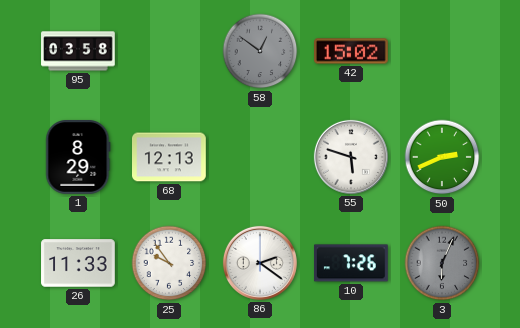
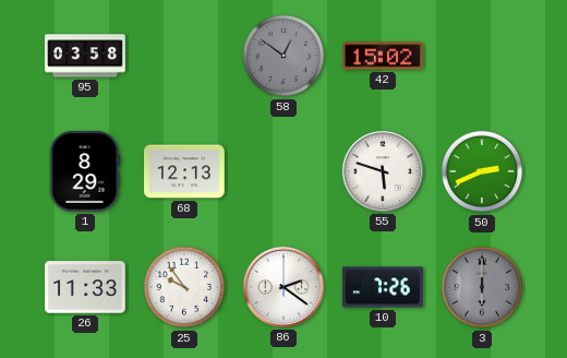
3: 6:04 -> 6:00 (482, 287)
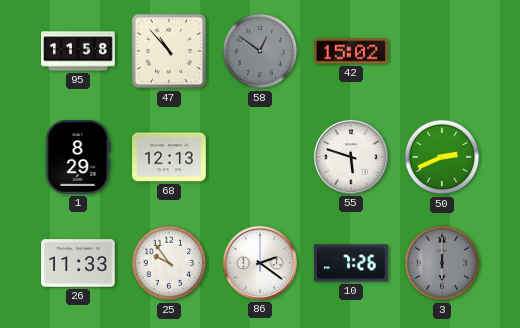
95: 03:58 -> 11:58 (78, 51)
47: none -> 10:53 (169, 51)
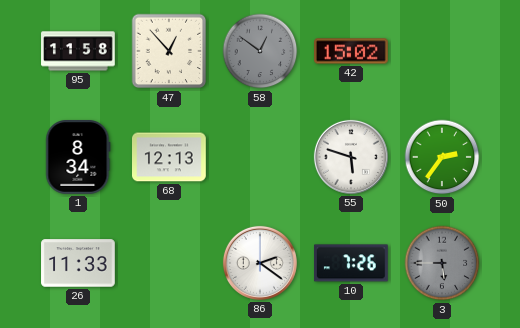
47: 10:53 -> 12:53 (169, 51)
1: 8:29 -> 8:34 (78, 158)
50: 2:41 -> 2:36 (442, 157)
25: 9:54 -> none (169, 263)
3: 6:00 -> 5:45 (442, 263)
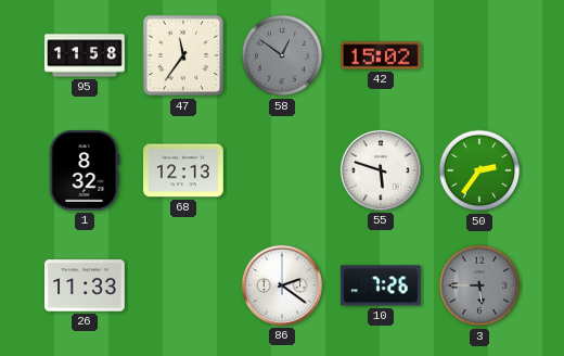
47: 12:53 -> 11:36 (183, 55)
1: 8:34 -> 8:32 (85, 171)
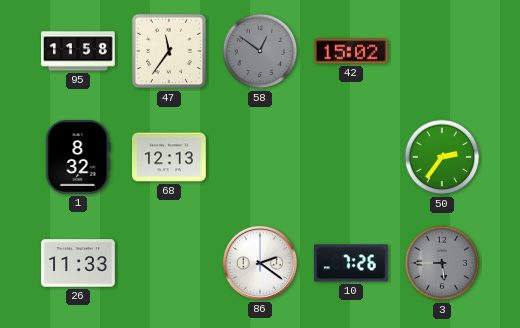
55: 5:48 -> none (381, 170)
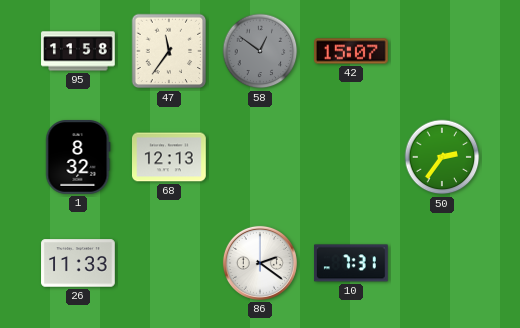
42: 15:02 -> 15:07 (352, 51)
10: 7:26 -> 7:31 (352, 263)
3: 5:45 -> none (442, 263)
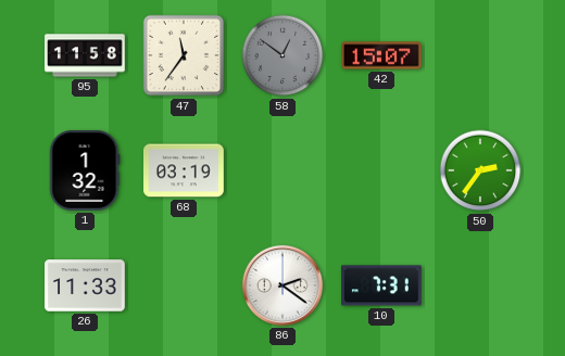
1: 8:32 -> 1:32 (85, 171)
68: 12:13 -> 03:19 (185, 170)
